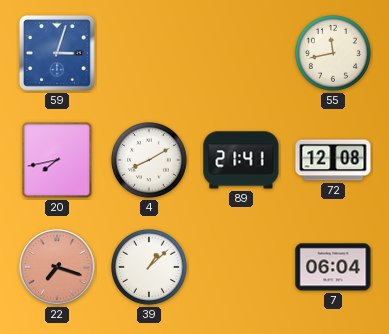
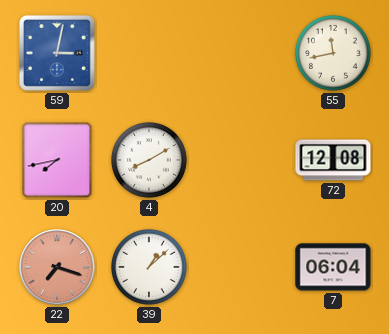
59: 3:03 -> 3:02 (57, 53)
89: 21:41 -> none (241, 160)
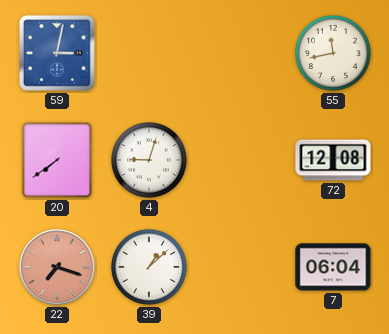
20: 7:43 -> 7:39 (57, 160)
4: 8:10 -> 9:03 (150, 161)
